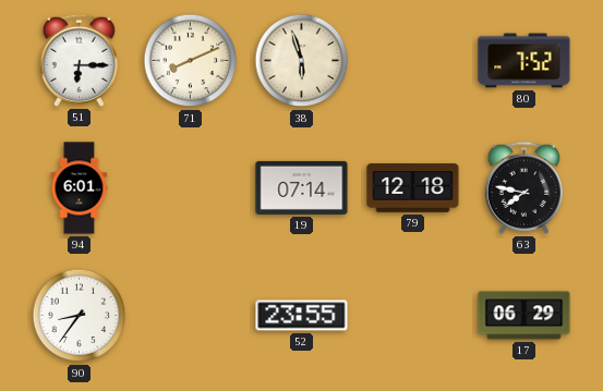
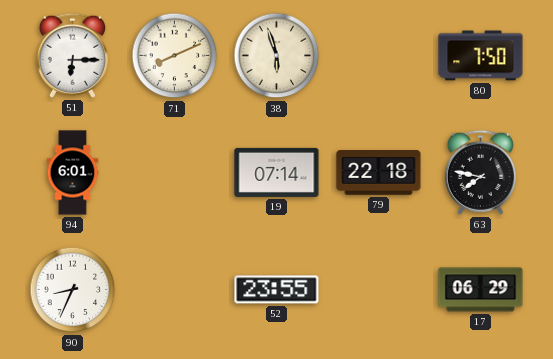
80: 7:52 -> 7:50 (481, 56)
79: 12:18 -> 22:18 (379, 173)
90: 8:36 -> 8:34 (73, 290)
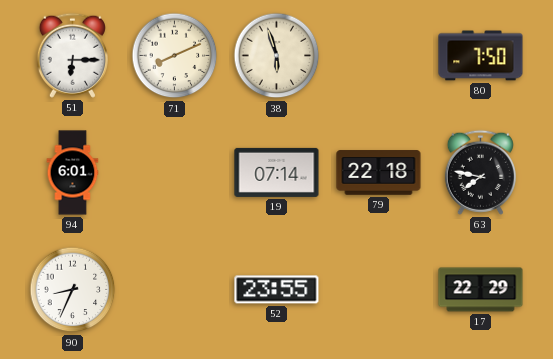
17: 06:29 -> 22:29 (481, 290)
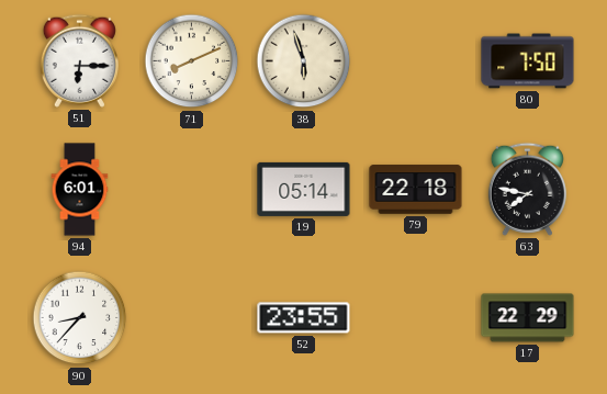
19: 07:14 -> 05:14 (304, 189)
90: 8:34 -> 8:37 (80, 318)
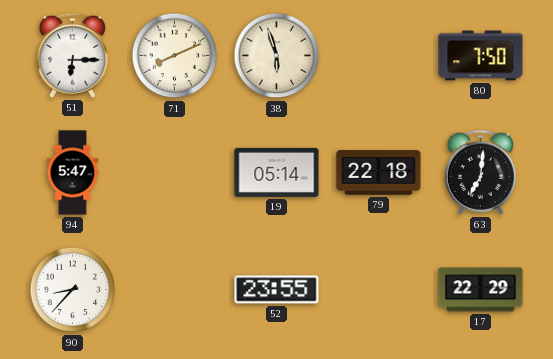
94: 6:01 -> 5:47 (73, 173)
63: 7:47 -> 7:01 (480, 172)
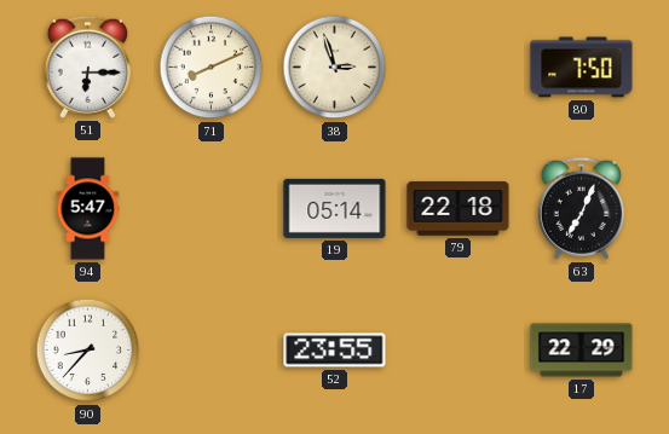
38: 5:57 -> 2:57 (335, 68)
63: 7:01 -> 7:04 (581, 208)
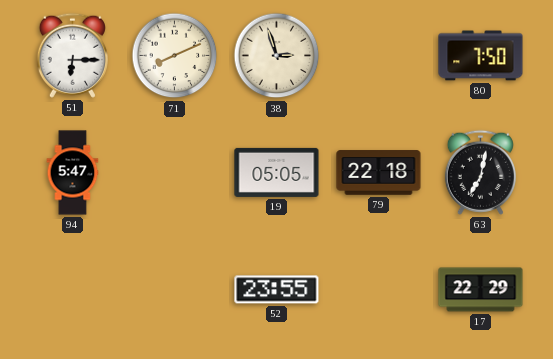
19: 05:14 -> 05:05 (277, 172)
63: 7:04 -> 7:02 (480, 172)
90: 8:37 -> none (88, 351)
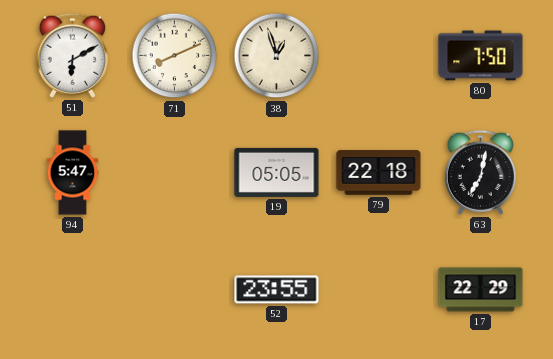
51: 6:15 -> 6:10 (72, 55)
38: 2:57 -> 12:57 (277, 56)
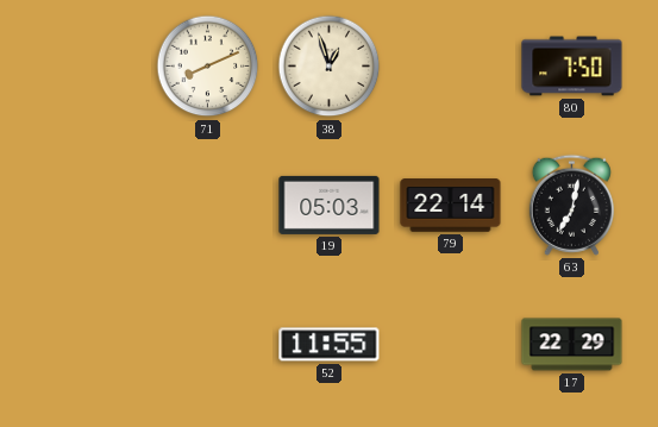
51: 6:10 -> none (72, 55)
94: 5:47 -> none (73, 173)
19: 05:05 -> 05:03 (330, 205)
79: 22:18 -> 22:14 (451, 206)
52: 23:55 -> 11:55 (330, 345)
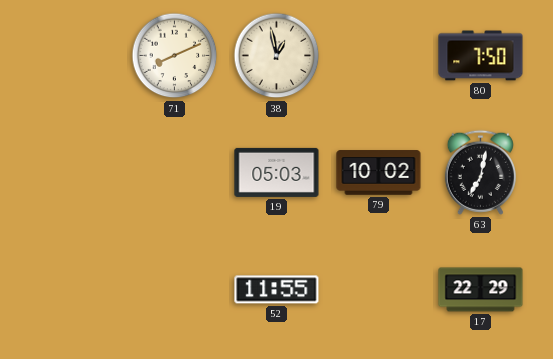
38: 12:57 -> 12:58 (277, 56)
79: 22:14 -> 10:02 (379, 173)
